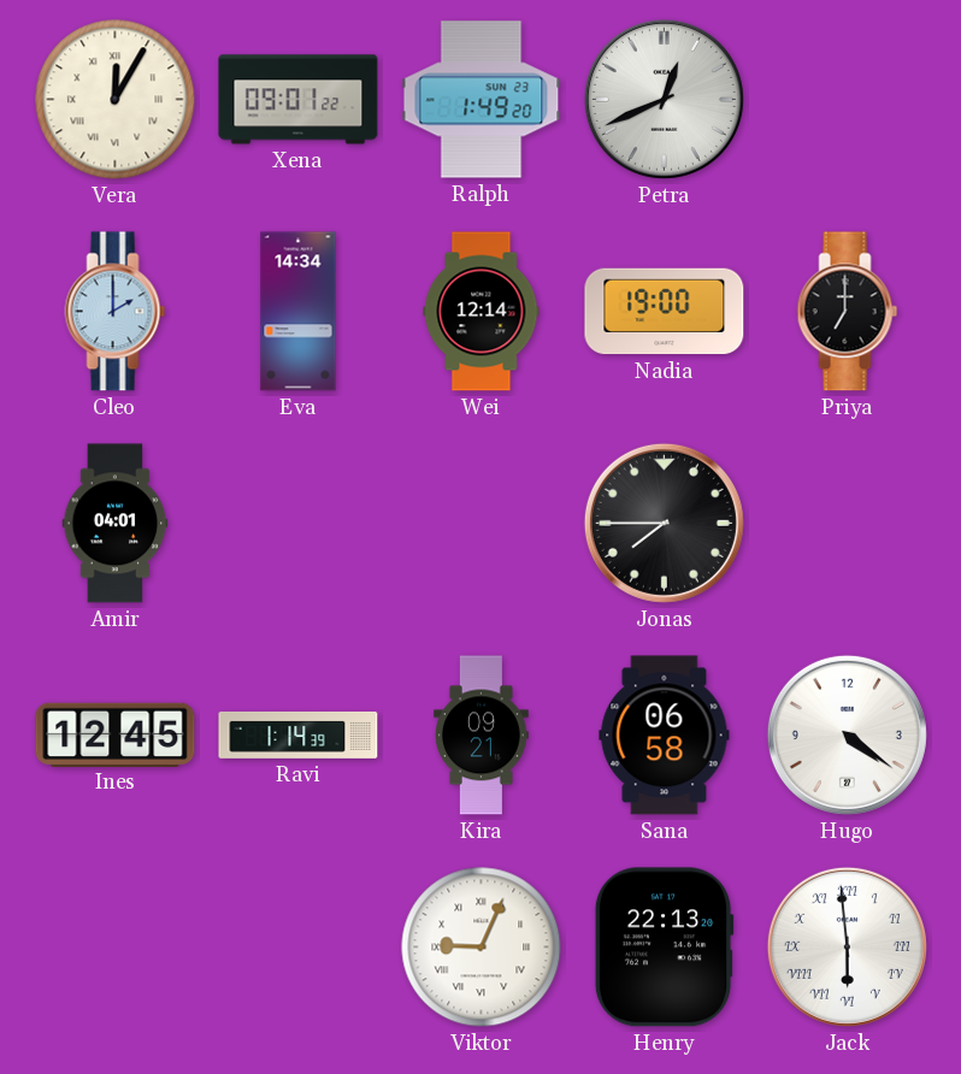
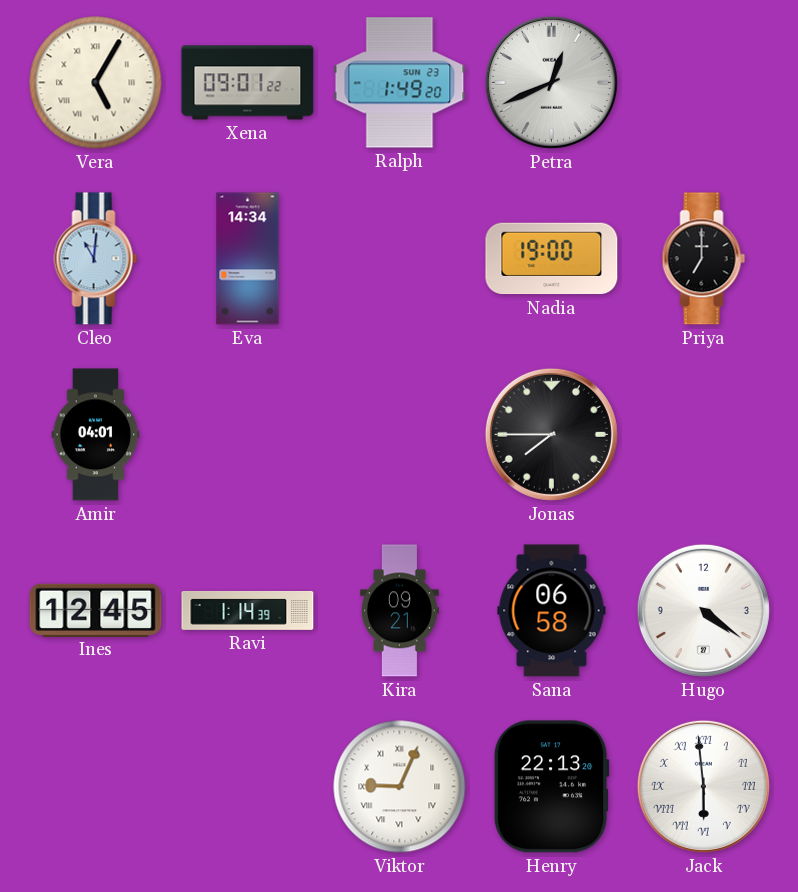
Vera: 12:05 -> 5:05 (96, 83)
Cleo: 2:00 -> 11:01 (96, 259)
Wei: 12:14 -> none (482, 312)
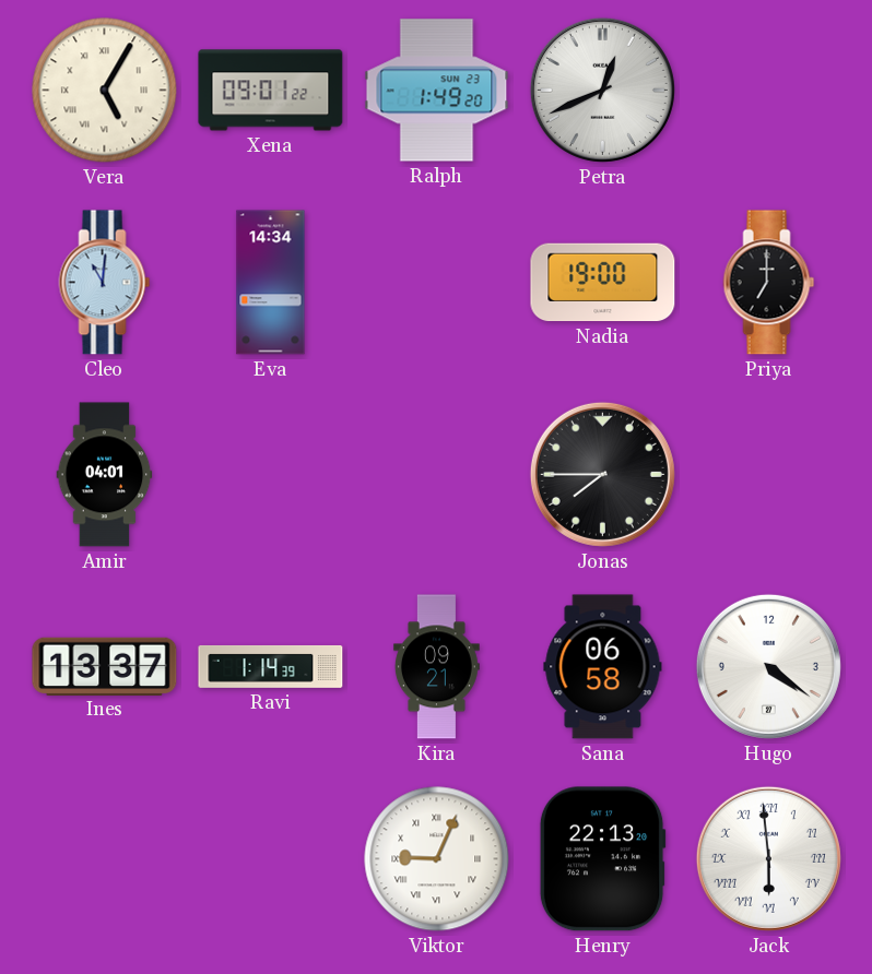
Ines: 12:45 -> 13:37 (105, 666)
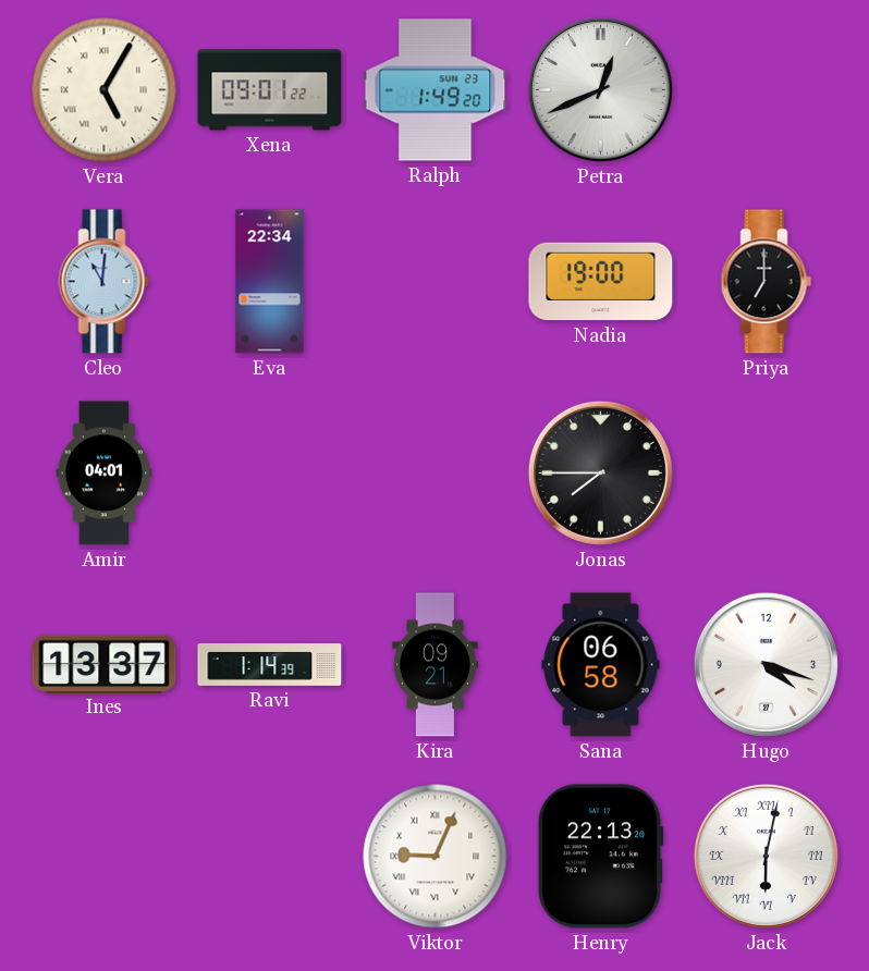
Eva: 14:34 -> 22:34 (270, 282)
Hugo: 4:21 -> 4:18 (766, 664)
Jack: 5:59 -> 6:02 (766, 856)
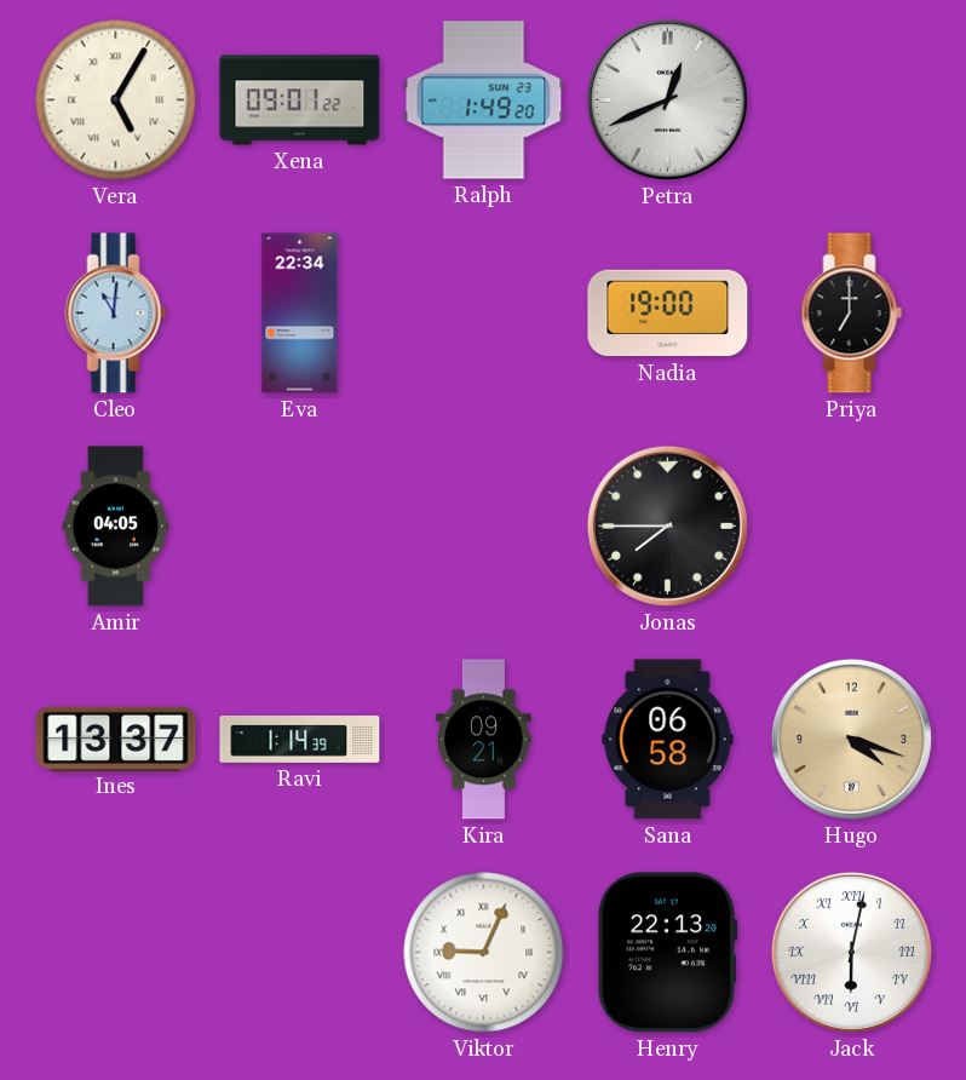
Amir: 04:01 -> 04:05 (116, 527)
Hugo dial: white -> champagne (851, 739)
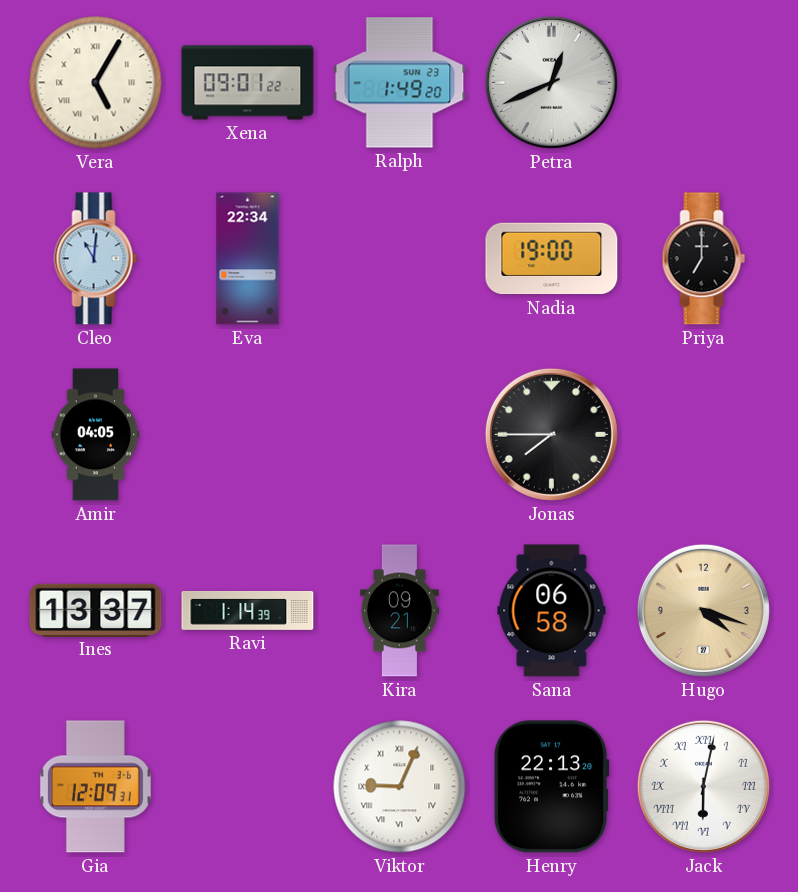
Gia: none -> 12:09 (95, 787)
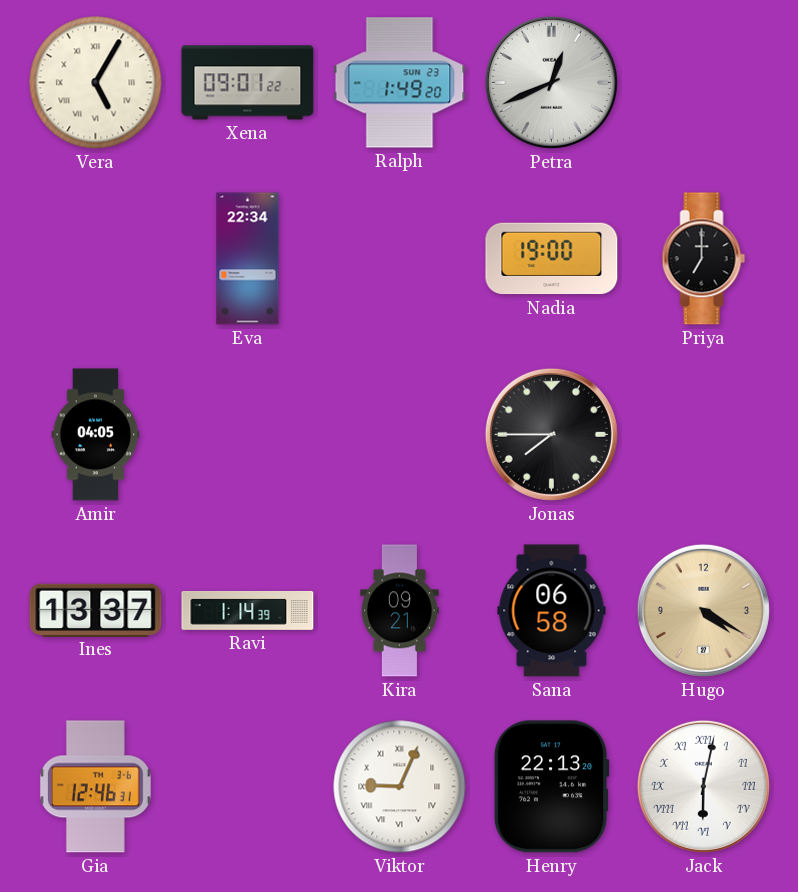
Cleo: 11:01 -> none (96, 259)
Hugo: 4:18 -> 4:20 (703, 610)
Gia: 12:09 -> 12:46 (95, 787)
